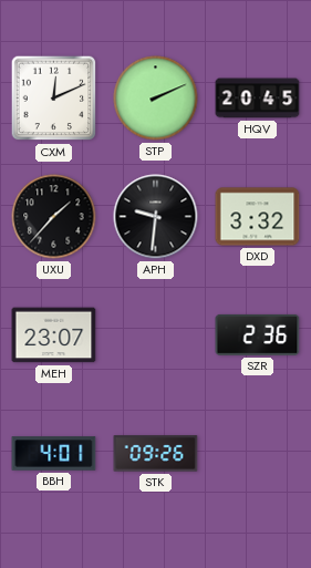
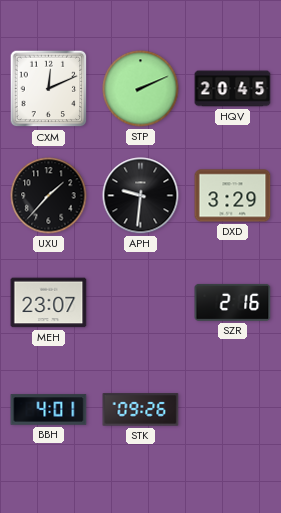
DXD: 3:32 -> 3:29 (233, 196)
SZR: 2:36 -> 2:16 (233, 302)
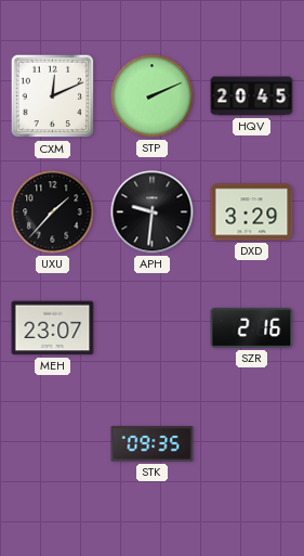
BBH: 4:01 -> none (49, 410)
STK: 09:26 -> 09:35 (153, 444)
